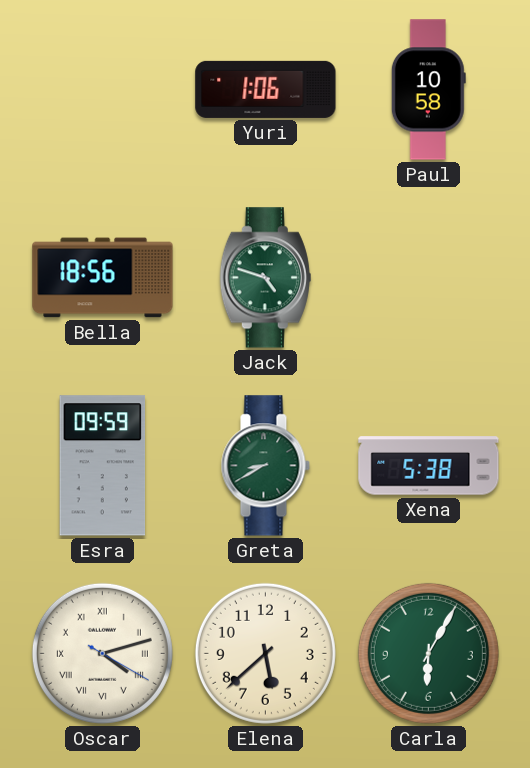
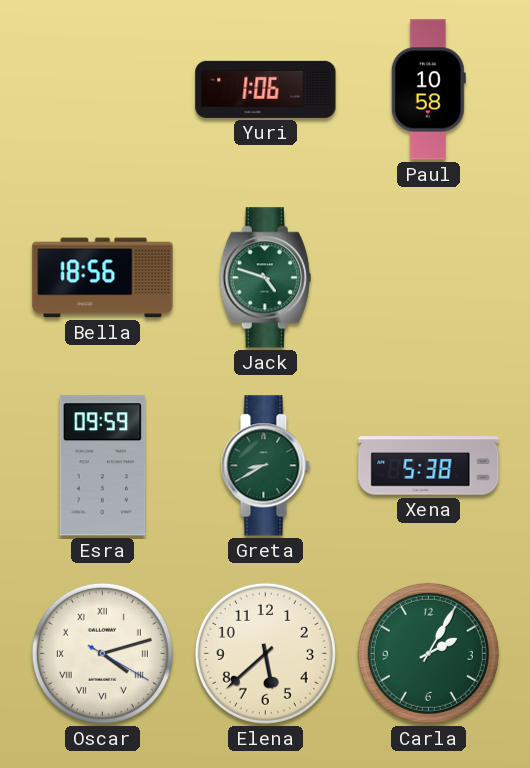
Carla: 6:05 -> 2:05 (428, 653)
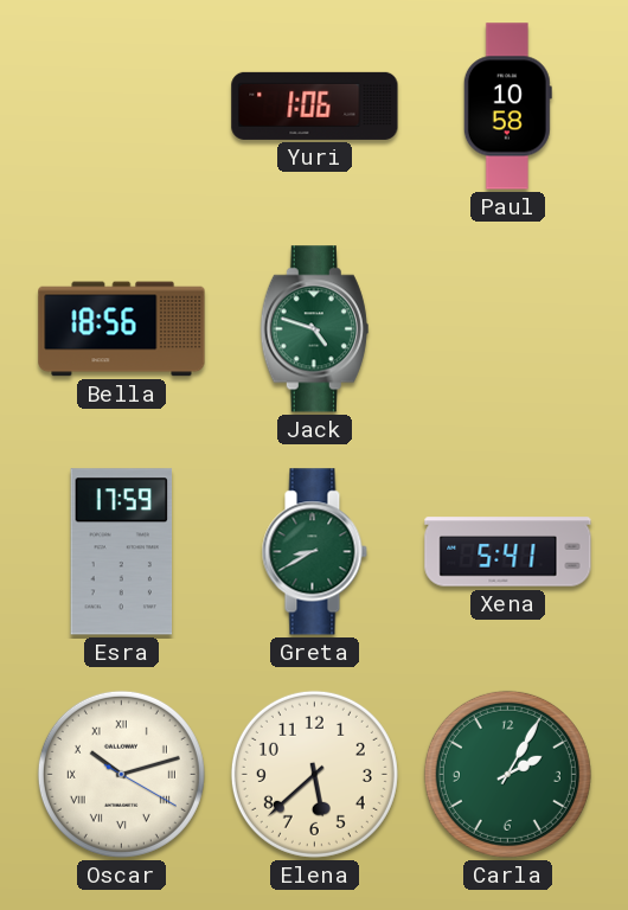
Esra: 09:59 -> 17:59 (122, 552)
Xena: 5:38 -> 5:41 (508, 552)
Oscar: 4:12 -> 10:12 (121, 774)
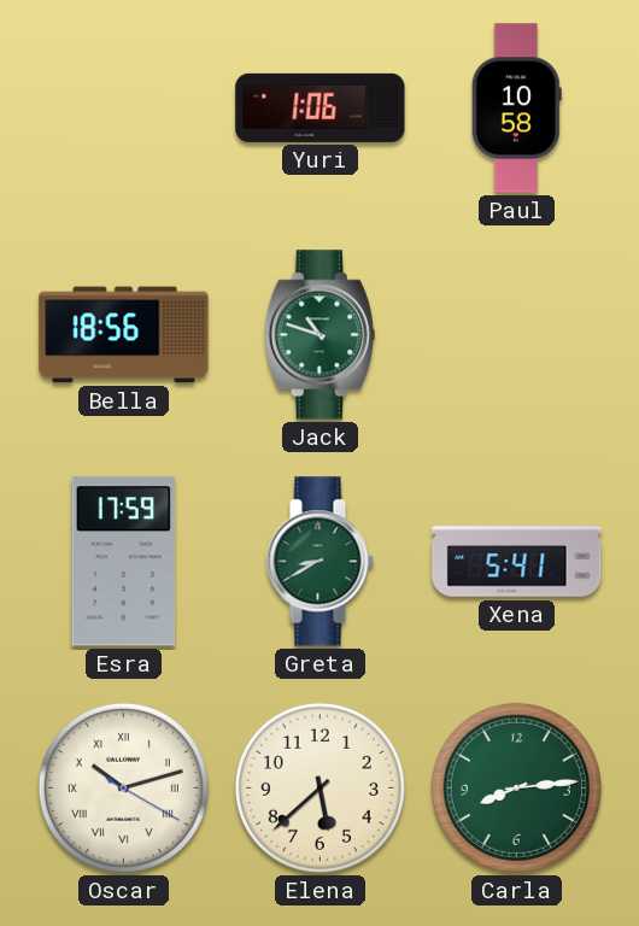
Jack: 4:48 -> 10:48 (319, 335)
Carla: 2:05 -> 8:14 (516, 787)
